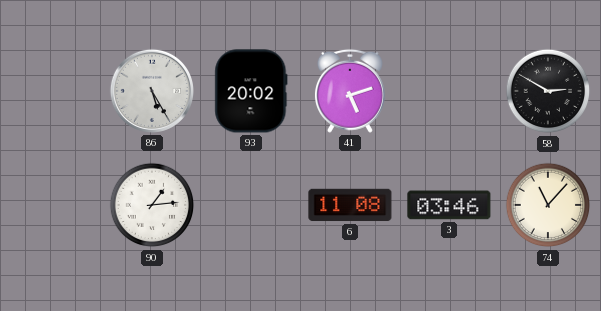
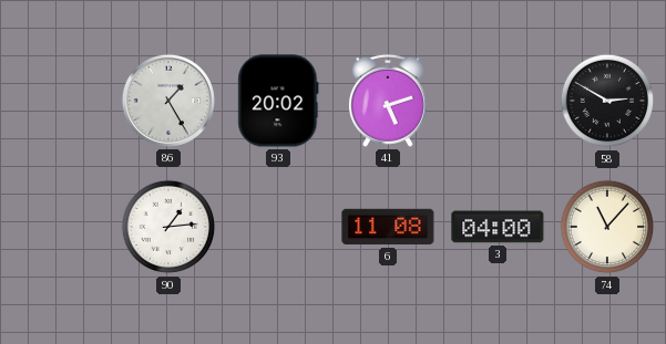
86: 5:25 -> 1:25 (168, 101)
3: 03:46 -> 04:00 (498, 227)
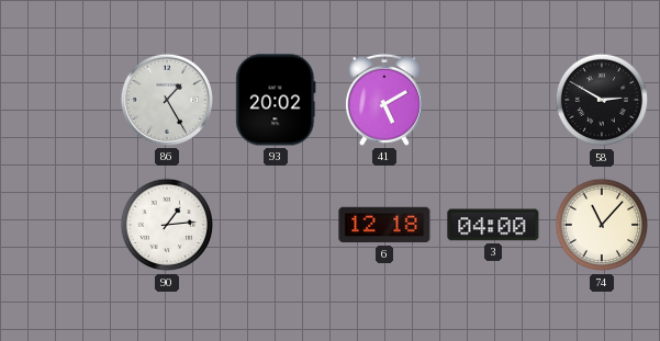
41: 5:12 -> 5:10 (384, 100)
6: 11:08 -> 12:18 (384, 225)
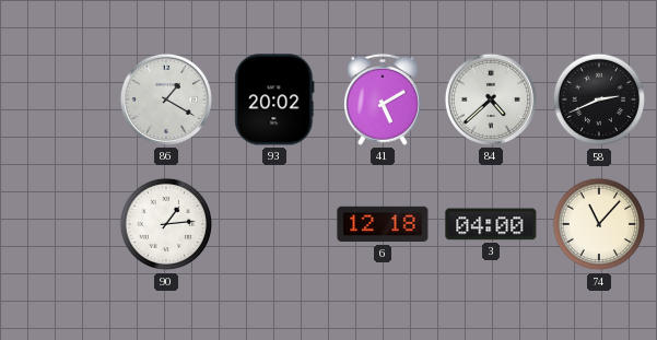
86: 1:25 -> 1:20 (166, 99)
84: none -> 4:38 (491, 99)
58: 2:50 -> 2:41 (599, 99)
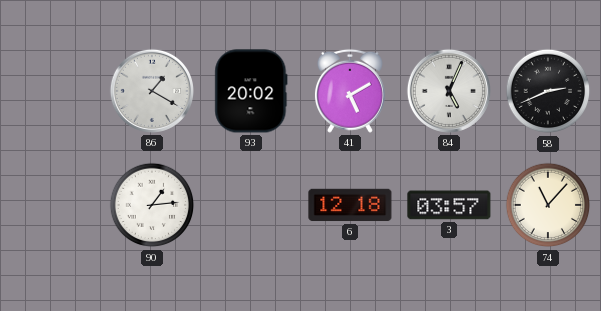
84: 4:38 -> 5:04 (449, 91)
3: 04:00 -> 03:57 (449, 205)
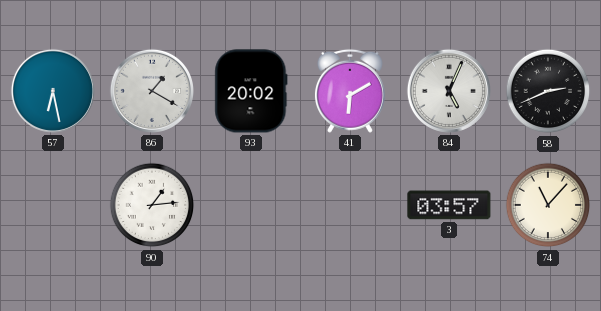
57: none -> 6:28 (53, 91)
41: 5:10 -> 6:10 (350, 91)
6: 12:18 -> none (350, 205)
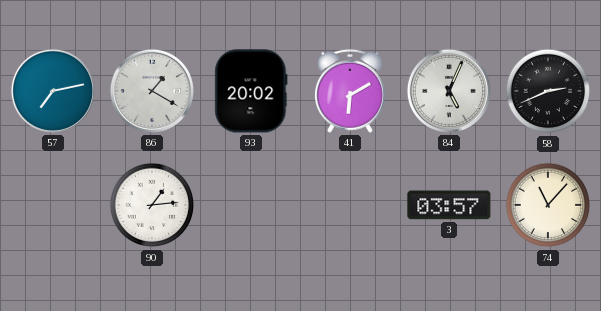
57: 6:28 -> 7:13 (53, 91)
